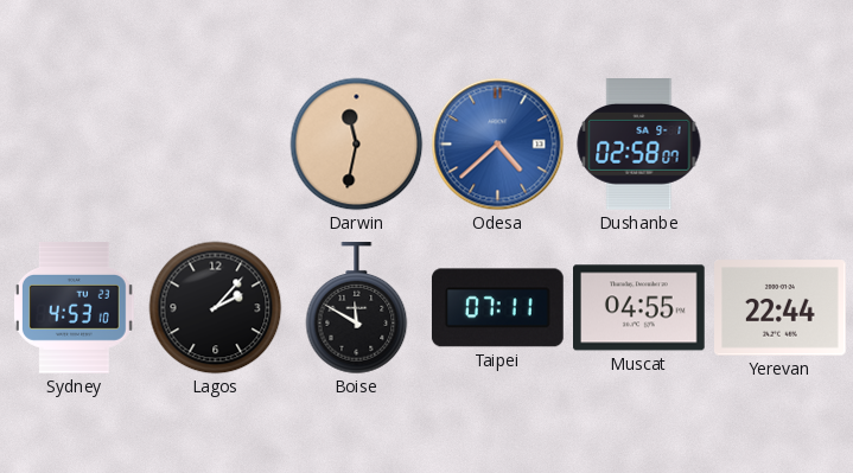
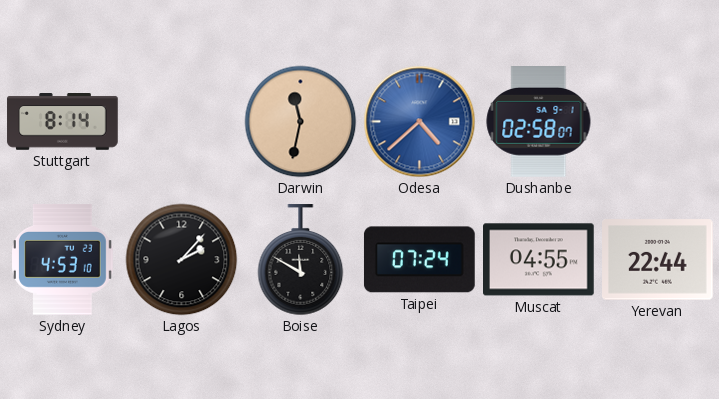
Stuttgart: none -> 8:14 (63, 122)
Taipei: 07:11 -> 07:24 (420, 260)
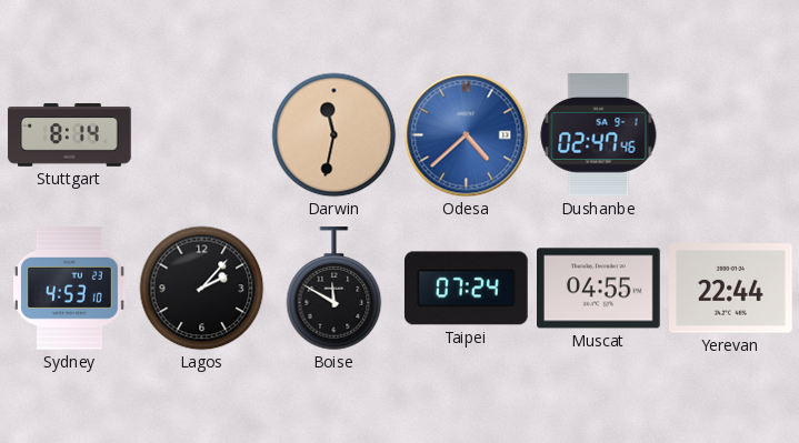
Dushanbe: 02:58 -> 02:47 (599, 135)
